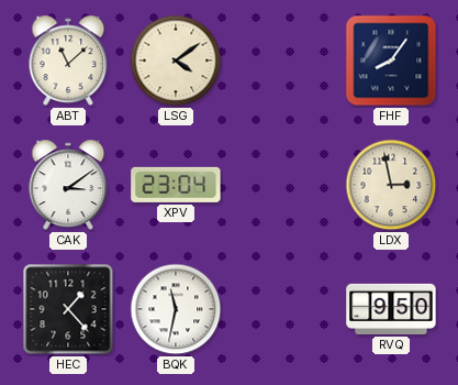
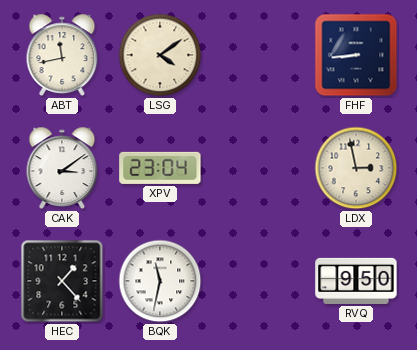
ABT: 11:08 -> 11:43 (62, 55)
FHF: 8:06 -> 8:44 (356, 55)
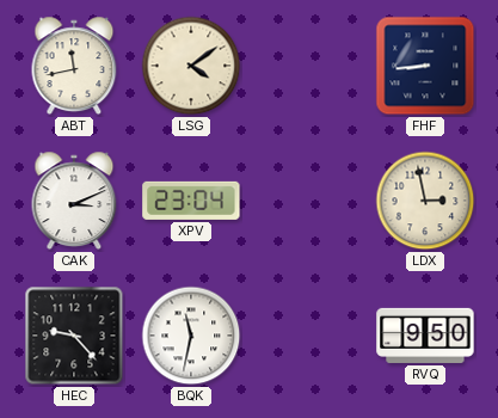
CAK: 3:09 -> 3:11 (74, 201)
HEC: 1:23 -> 9:23 (74, 336)
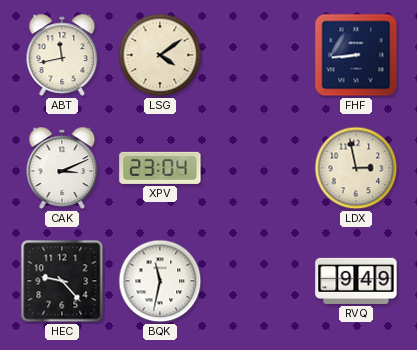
RVQ: 9:50 -> 9:49 (356, 281)
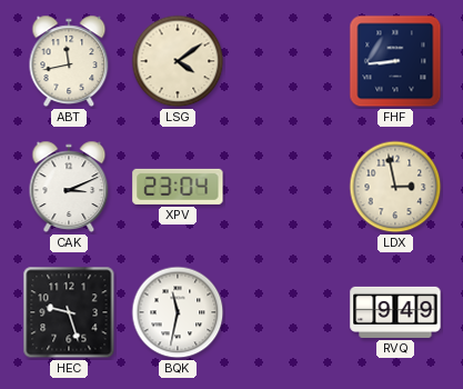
HEC: 9:23 -> 9:27 (69, 312)
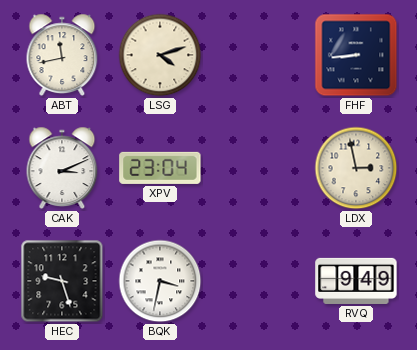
LSG: 4:09 -> 4:12 (160, 55)
BQK: 11:32 -> 3:32 (160, 281)
